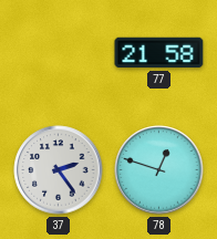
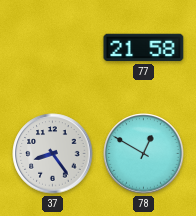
37: 2:24 -> 8:24 (53, 154)
78: 12:48 -> 12:50 (144, 154)
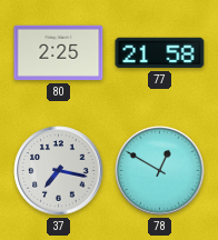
80: none -> 2:25 (59, 53)
37: 8:24 -> 7:17 (59, 171)
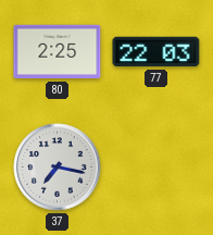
77: 21:58 -> 22:03 (156, 52)
78: 12:50 -> none (160, 171)
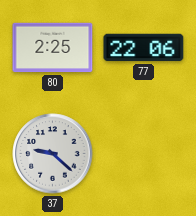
77: 22:03 -> 22:06 (144, 48)
37: 7:17 -> 9:22 (53, 154)
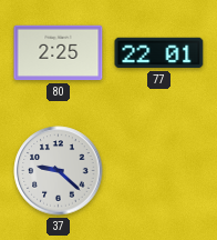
77: 22:06 -> 22:01 (159, 53)
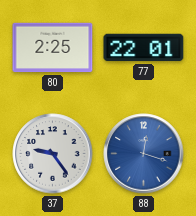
37: 9:22 -> 9:24 (53, 154)
88: none -> 12:18 (144, 154)
